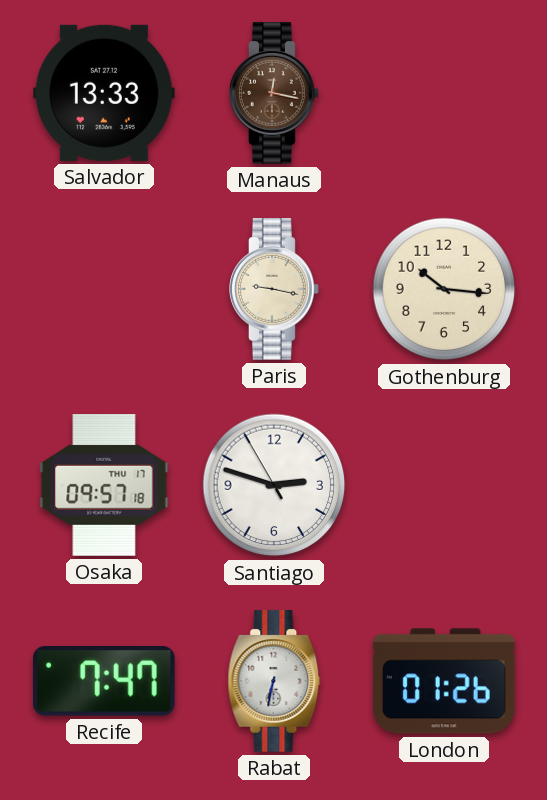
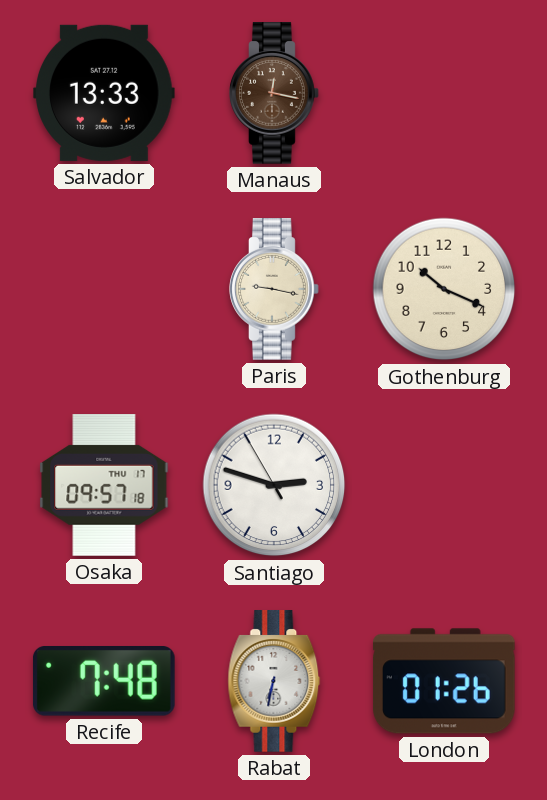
Gothenburg: 10:16 -> 10:19 (444, 289)
Recife: 7:47 -> 7:48 (104, 682)
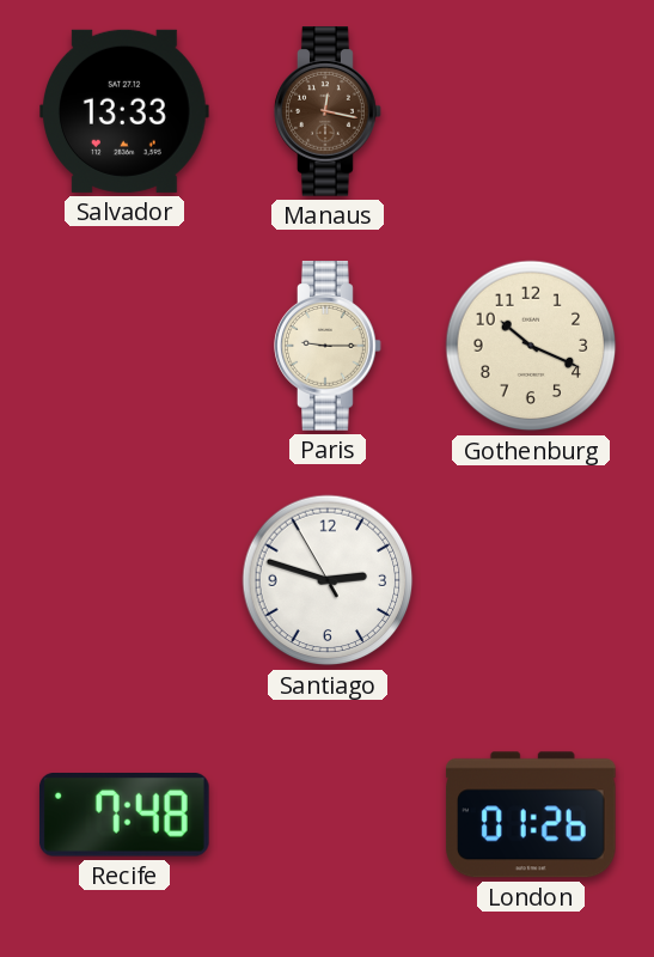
Paris: 9:17 -> 9:15 (328, 346)
Osaka: 09:57 -> none (104, 485)
Rabat: 6:32 -> none (274, 681)
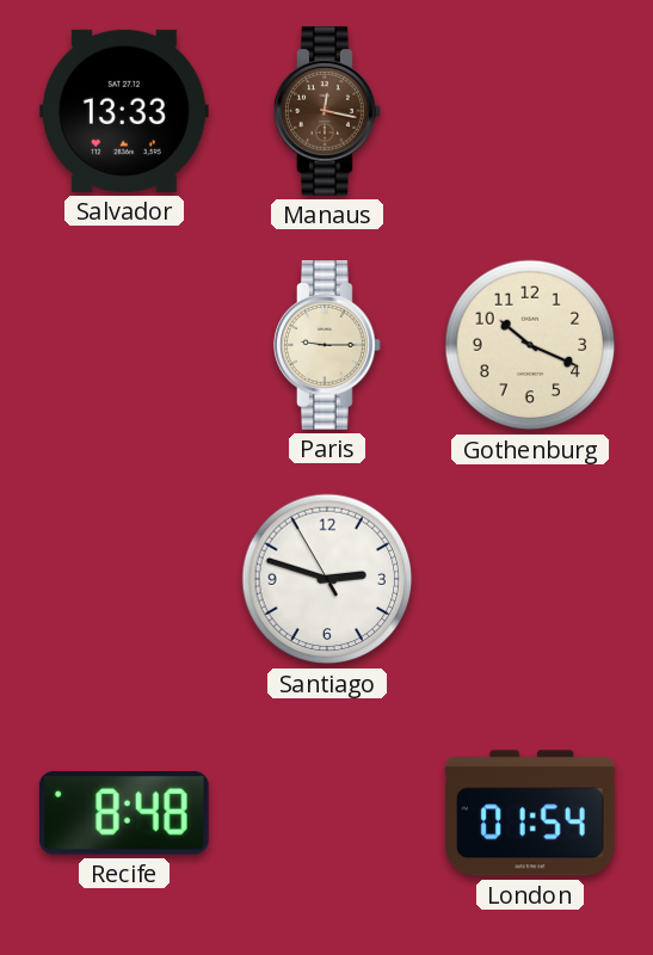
Recife: 7:48 -> 8:48 (124, 814)
London: 01:26 -> 01:54 (530, 813)
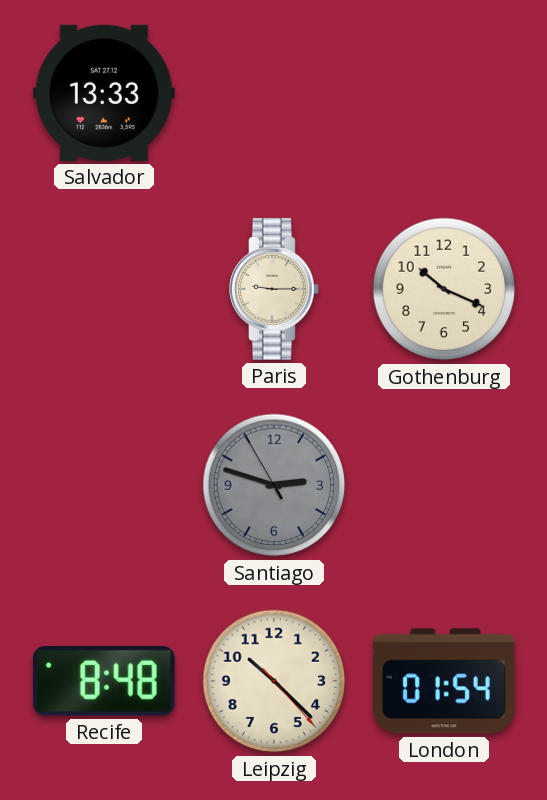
Manaus: 12:17 -> none (327, 111)
Santiago dial: white -> grey (274, 485)
Leipzig: none -> 10:22 (274, 681)
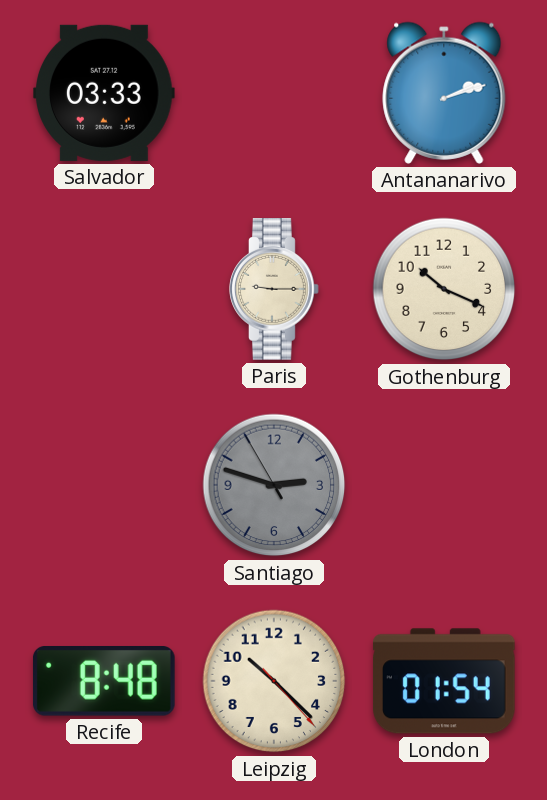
Salvador: 13:33 -> 03:33 (105, 93)
Antananarivo: none -> 2:12 (444, 93)
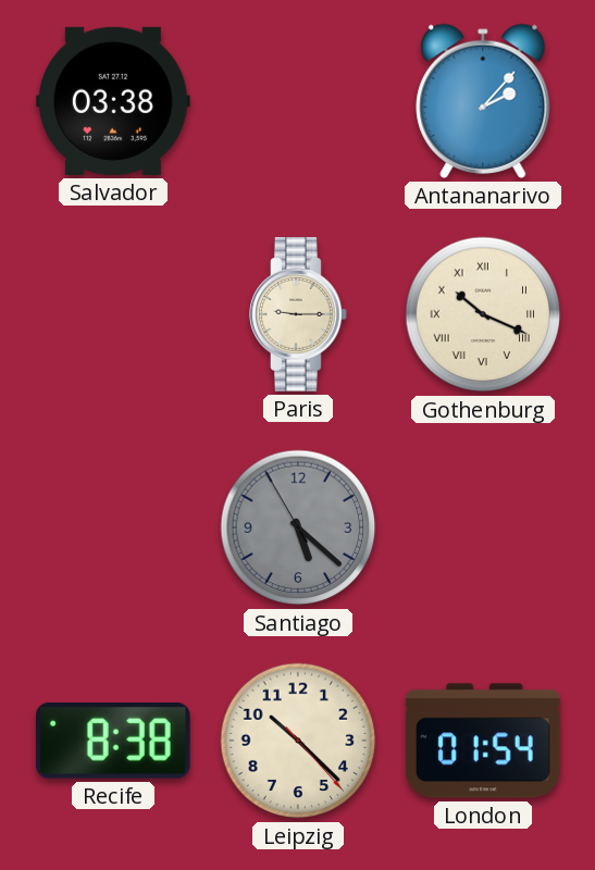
Salvador: 03:33 -> 03:38 (114, 101)
Antananarivo: 2:12 -> 2:07 (483, 101)
Gothenburg numerals: Arabic -> Roman (483, 314)
Santiago: 2:47 -> 5:21 (298, 527)
Recife: 8:48 -> 8:38 (113, 742)
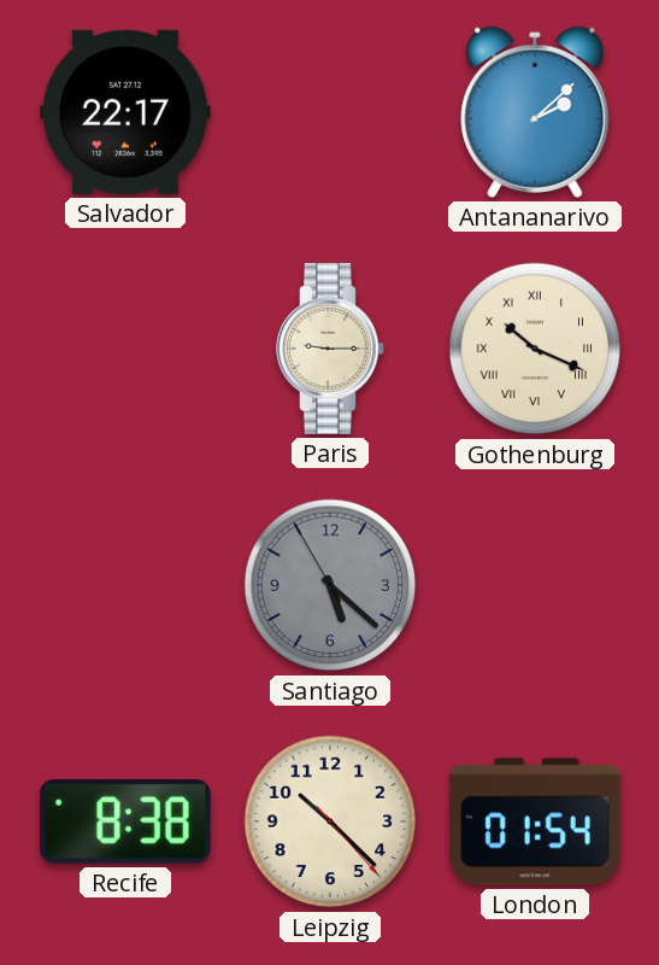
Salvador: 03:38 -> 22:17 (126, 112)
Antananarivo: 2:07 -> 2:08 (535, 112)
